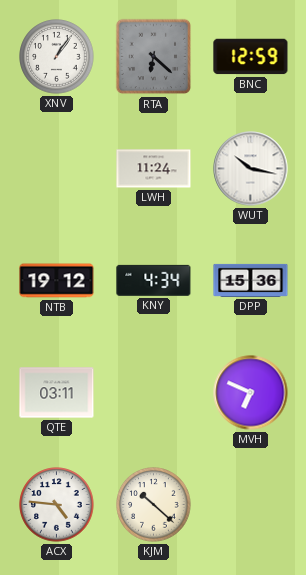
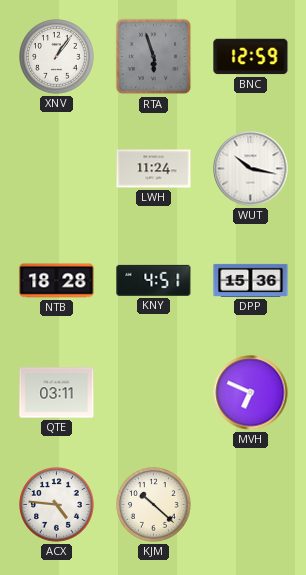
RTA: 6:22 -> 5:57 (154, 57)
NTB: 19:12 -> 18:28 (57, 281)
KNY: 4:34 -> 4:51 (154, 280)
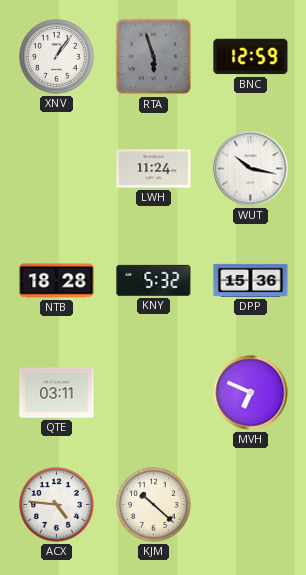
KNY: 4:51 -> 5:32 (154, 280)
